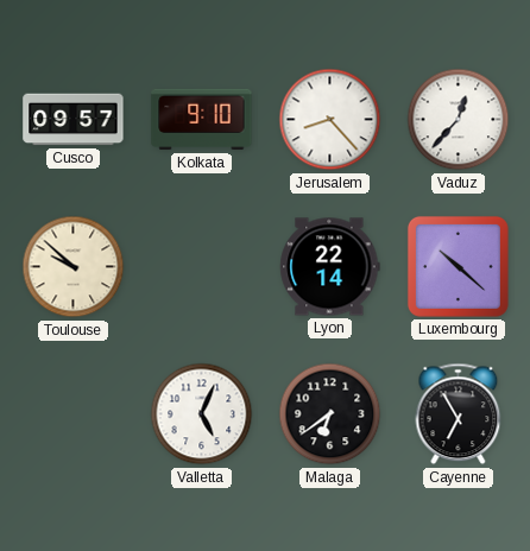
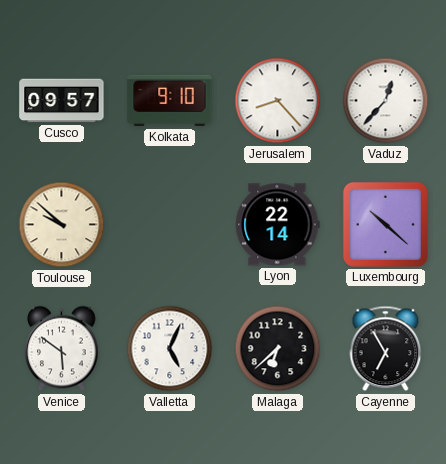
Venice: none -> 5:51 (62, 349)
Malaga: 6:39 -> 6:38 (278, 349)
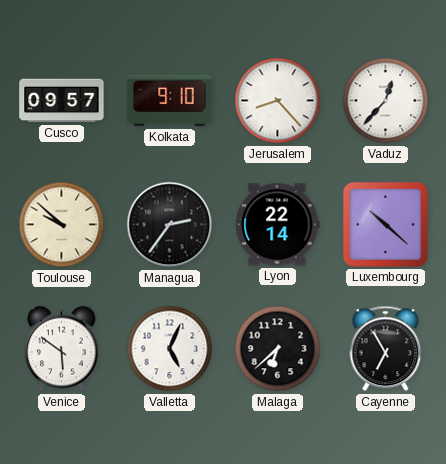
Managua: none -> 2:36 (170, 225)
